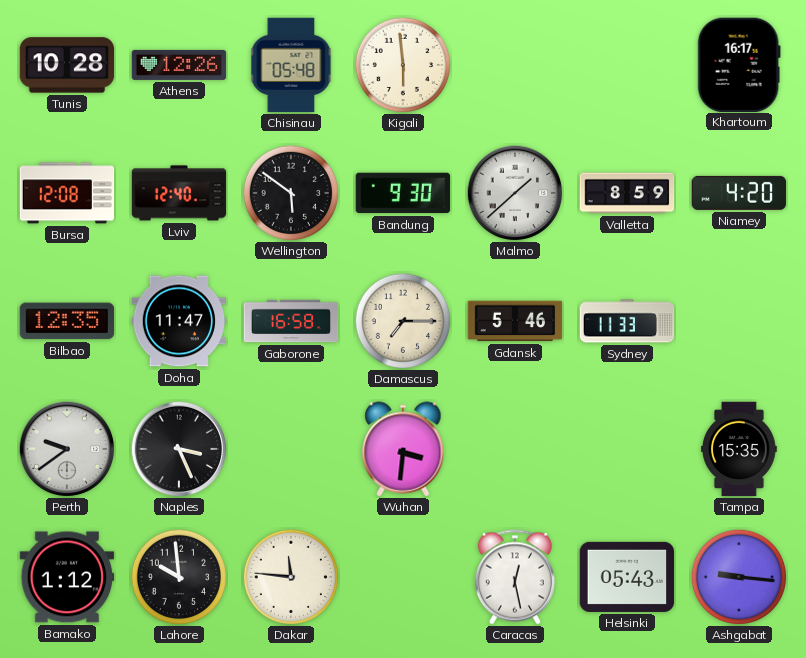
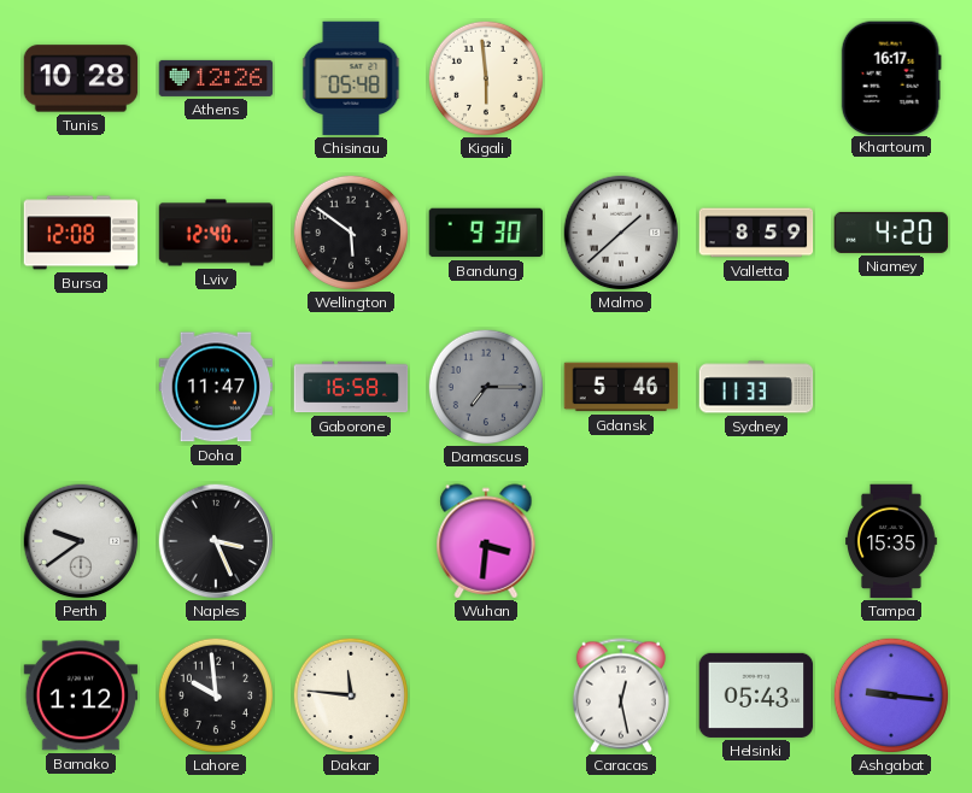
Bilbao: 12:35 -> none (67, 321)
Damascus dial: cream -> grey (485, 386)
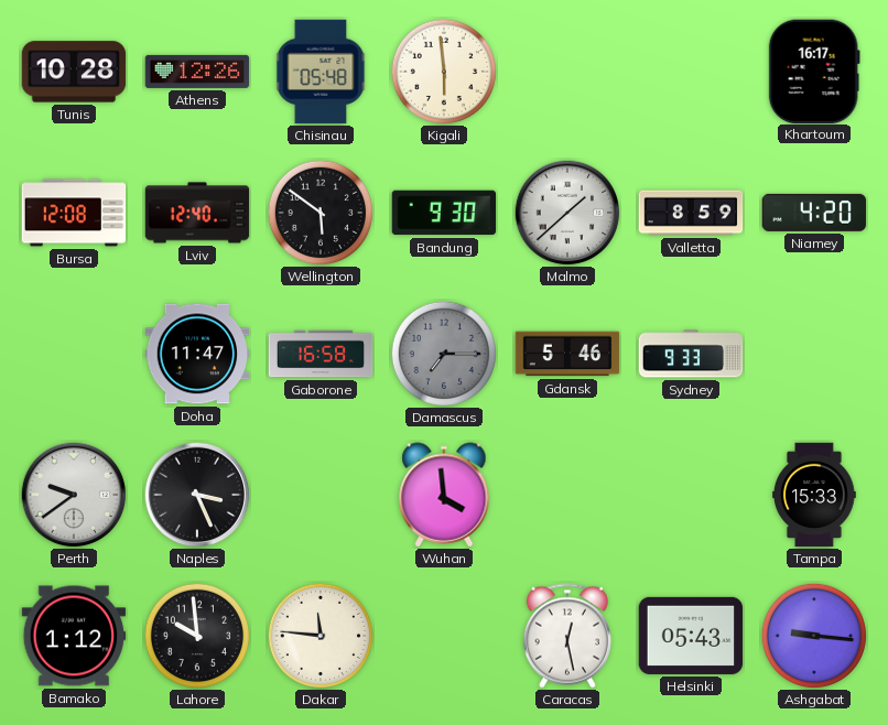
Sydney: 11:33 -> 9:33 (691, 354)
Wuhan: 3:31 -> 3:59 (444, 495)
Tampa: 15:35 -> 15:33 (815, 495)
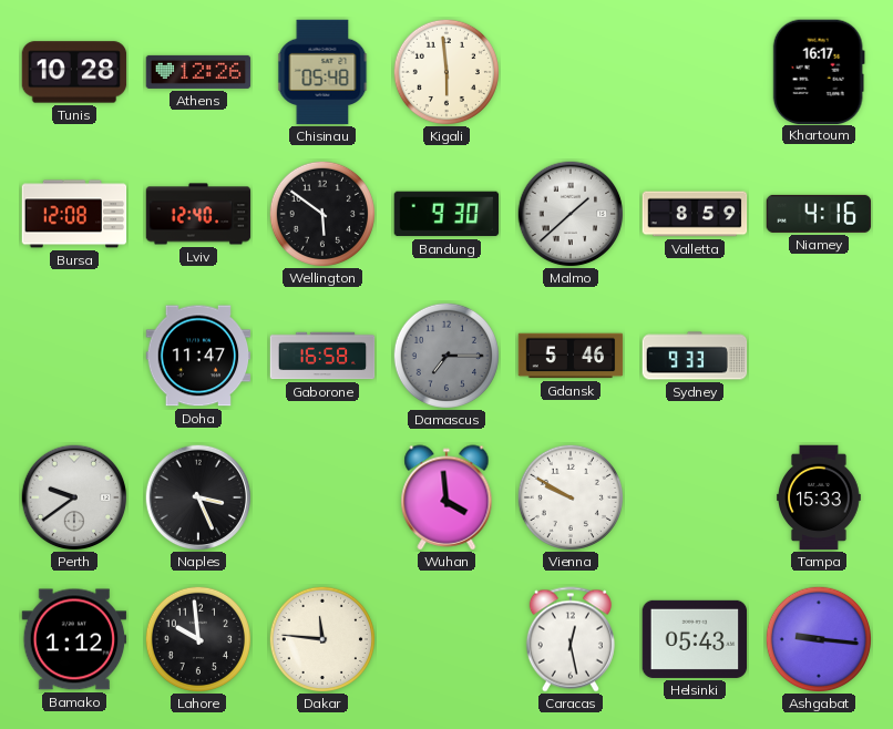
Niamey: 4:20 -> 4:16 (819, 214)
Vienna: none -> 9:50 (569, 496)
